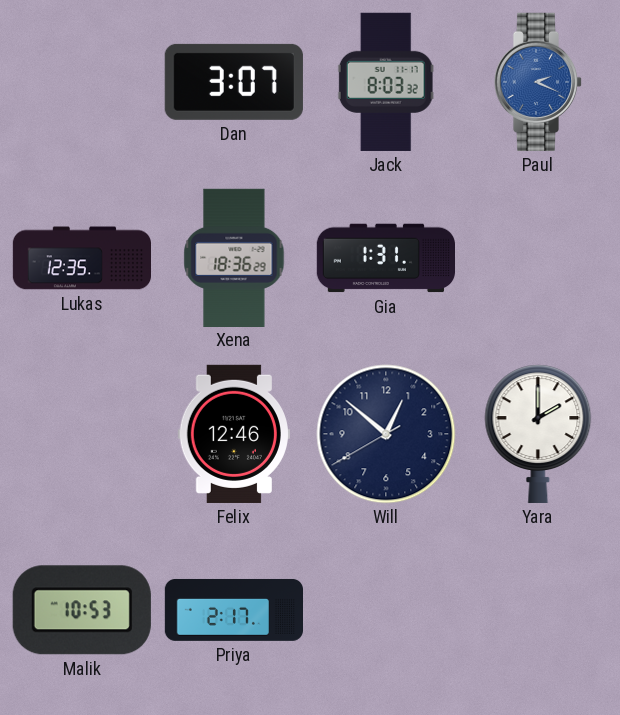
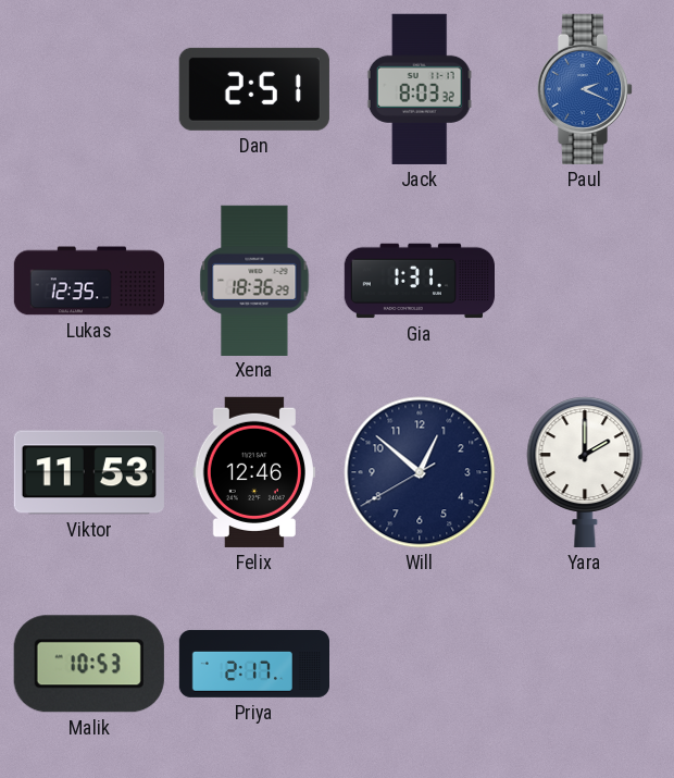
Dan: 3:07 -> 2:51 (254, 89)
Viktor: none -> 11:53 (89, 472)
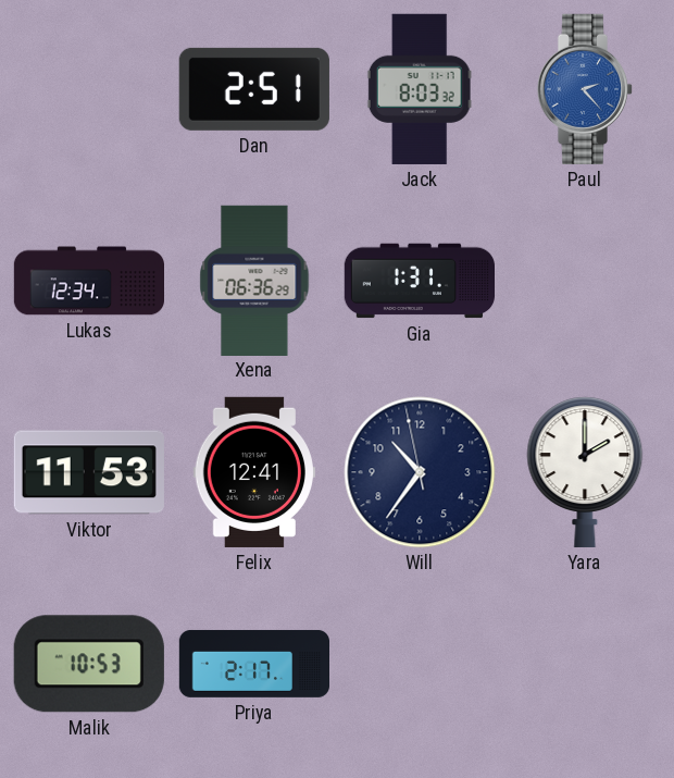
Paul: 2:19 -> 2:23 (585, 89)
Lukas: 12:35 -> 12:34 (88, 281)
Xena: 18:36 -> 06:36 (254, 280)
Felix: 12:46 -> 12:41 (254, 472)
Will: 12:51 -> 10:35 (420, 472)
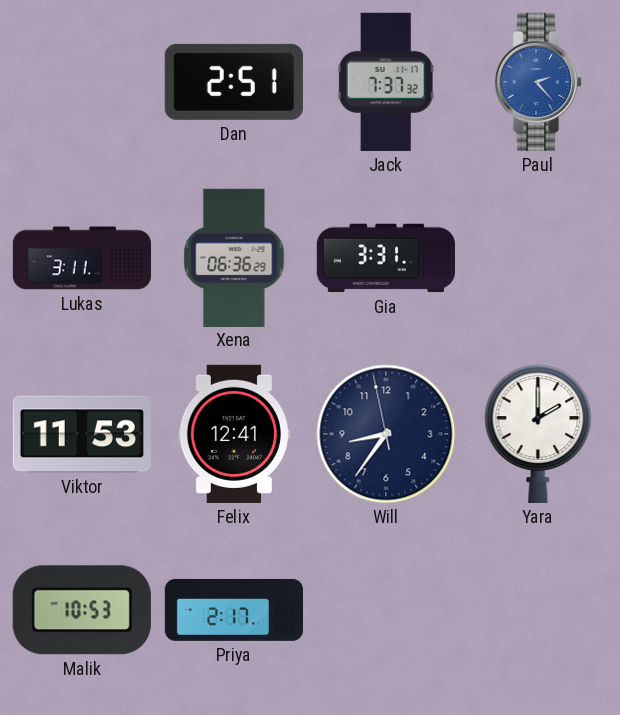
Jack: 8:03 -> 7:37 (386, 82)
Lukas: 12:34 -> 3:11 (81, 258)
Gia: 1:31 -> 3:31 (385, 258)
Will: 10:35 -> 8:35 (386, 434)
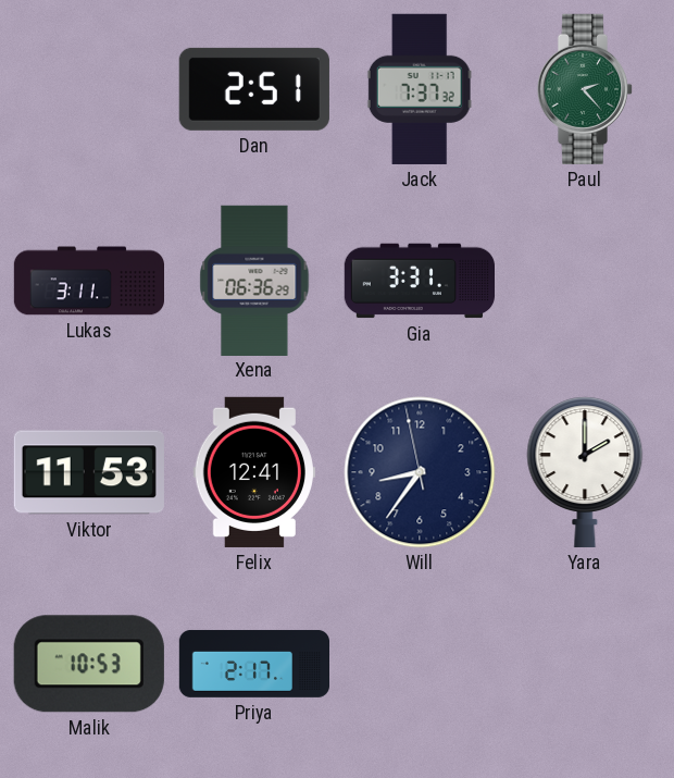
Paul dial: blue -> green (585, 89)
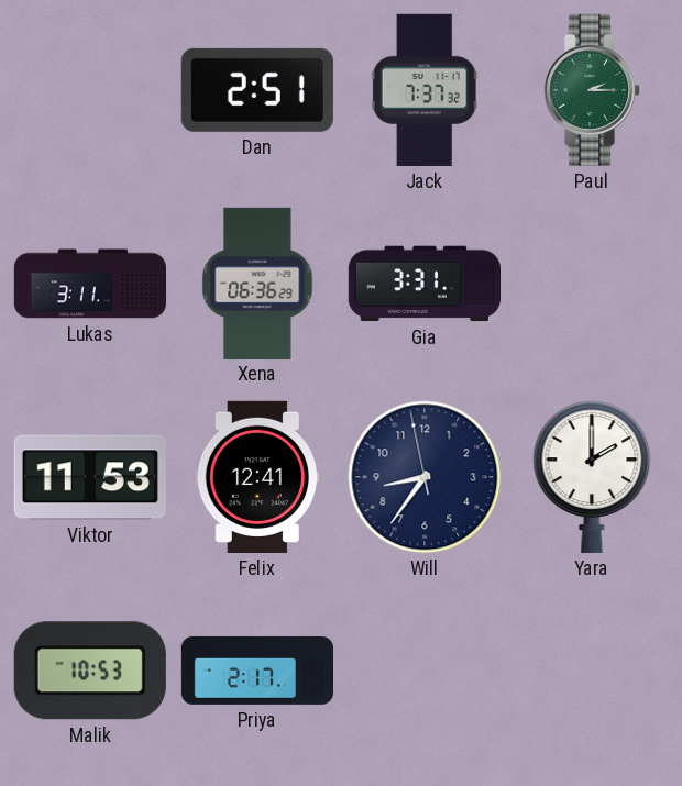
Paul: 2:23 -> 2:15 (592, 90)
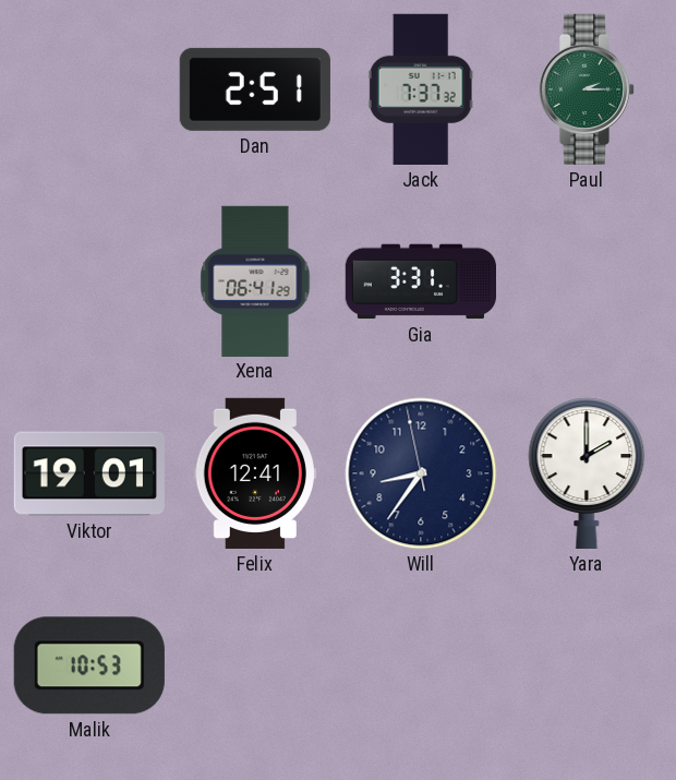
Lukas: 3:11 -> none (89, 284)
Xena: 06:36 -> 06:41 (255, 280)
Viktor: 11:53 -> 19:01 (89, 473)
Priya: 2:17 -> none (256, 671)
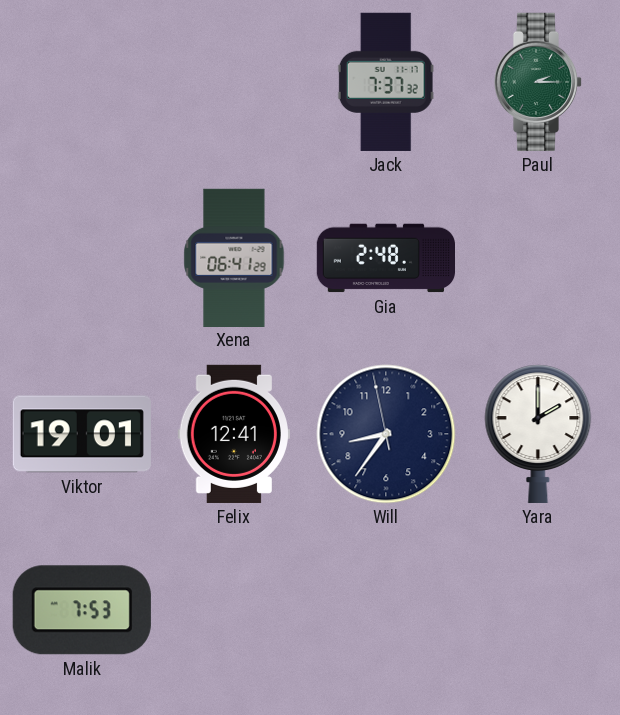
Dan: 2:51 -> none (255, 89)
Gia: 3:31 -> 2:48 (385, 258)
Malik: 10:53 -> 7:53 (82, 610)
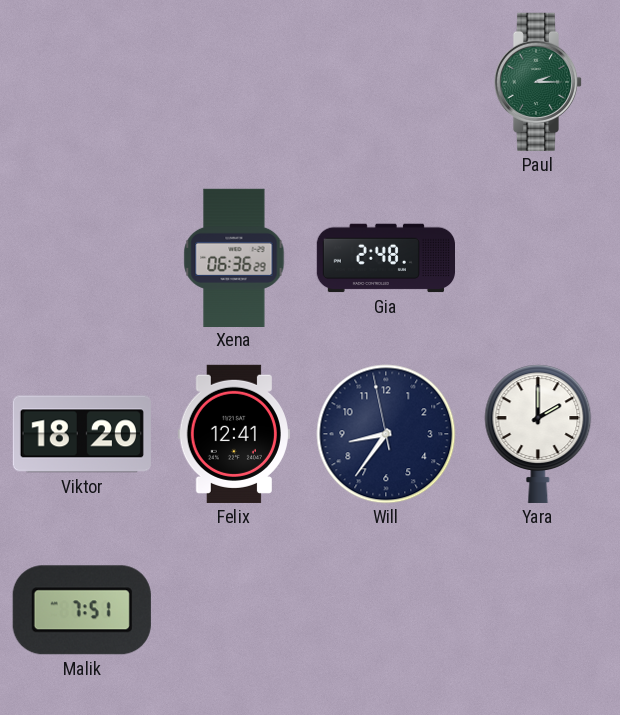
Jack: 7:37 -> none (386, 82)
Xena: 06:41 -> 06:36 (234, 257)
Viktor: 19:01 -> 18:20 (82, 434)
Malik: 7:53 -> 7:51 (82, 610)
